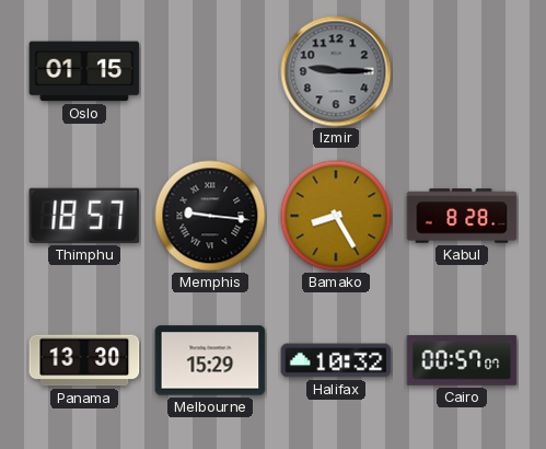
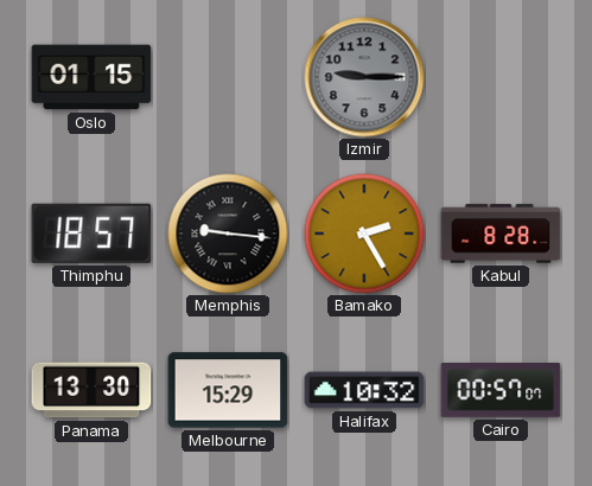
Bamako: 8:25 -> 2:25 (364, 234)
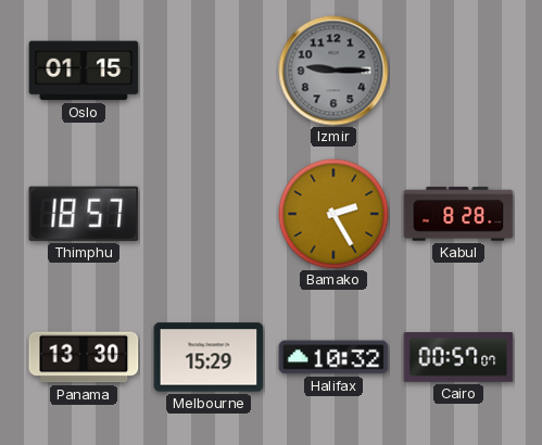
Memphis: 9:16 -> none (228, 234)
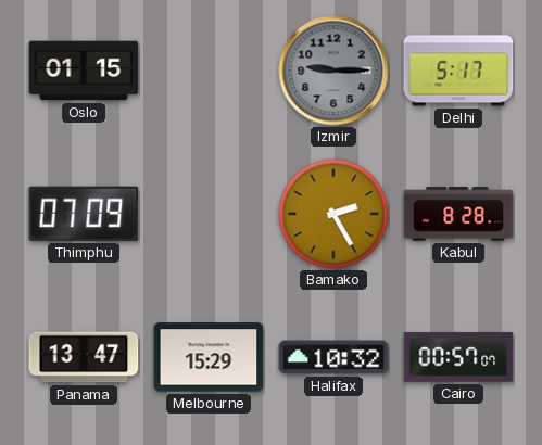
Delhi: none -> 5:17 (458, 71)
Thimphu: 18:57 -> 07:09 (84, 214)
Panama: 13:30 -> 13:47 (84, 357)
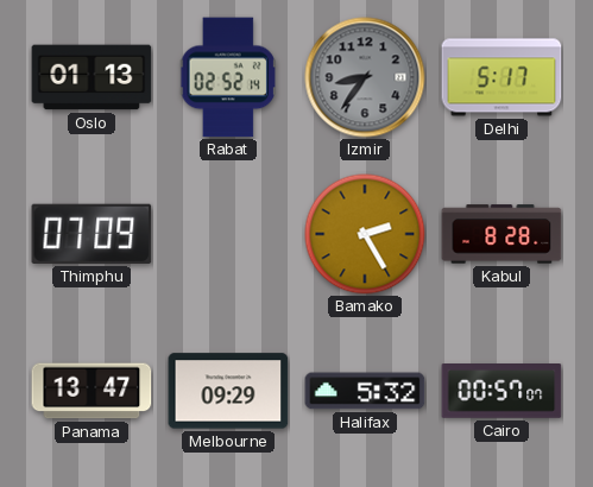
Oslo: 01:15 -> 01:13 (92, 77)
Rabat: none -> 02:52 (228, 77)
Izmir: 9:15 -> 8:36 (365, 77)
Melbourne: 15:29 -> 09:29 (228, 391)
Halifax: 10:32 -> 5:32 (365, 391)
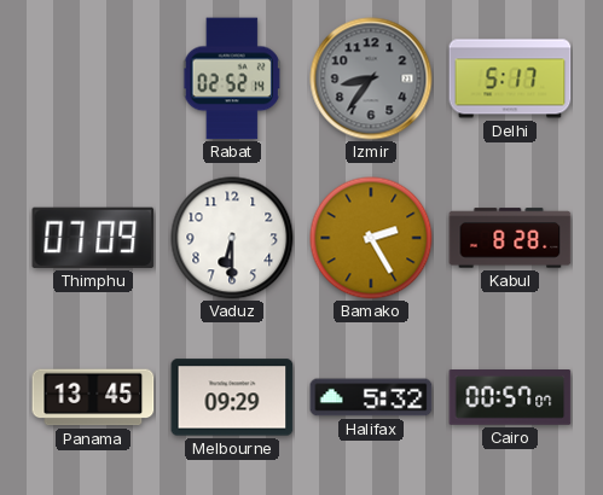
Oslo: 01:13 -> none (92, 77)
Vaduz: none -> 6:30 (232, 238)
Panama: 13:47 -> 13:45 (93, 397)
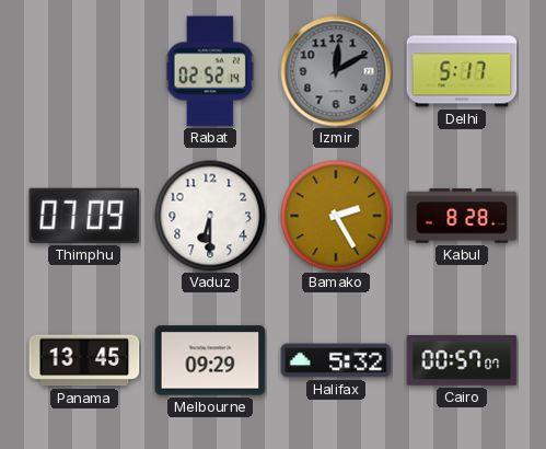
Izmir: 8:36 -> 12:10 (336, 71)
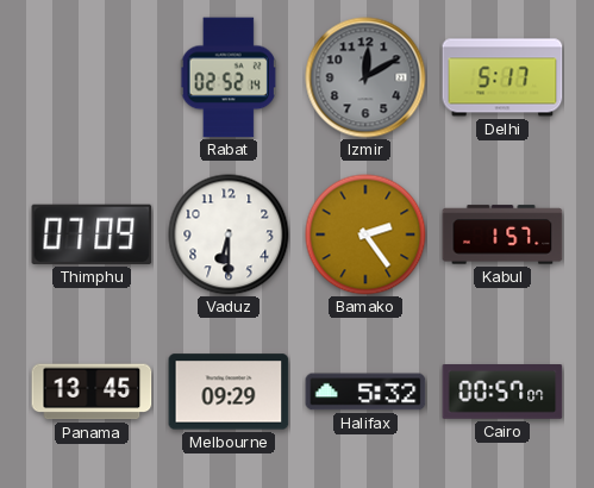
Bamako: 2:25 -> 2:24 (365, 234)
Kabul: 8:28 -> 1:57 (502, 234)
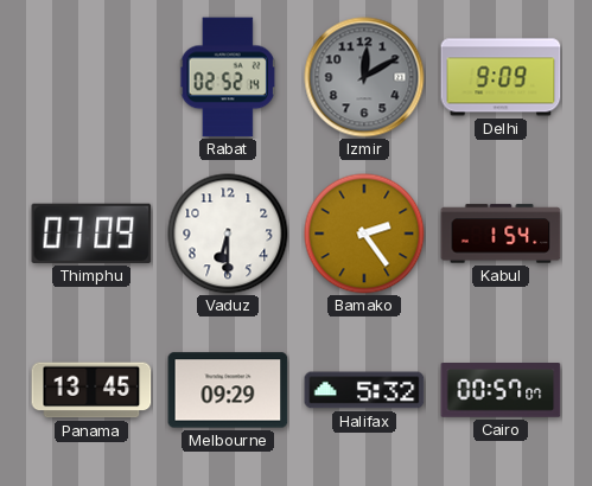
Delhi: 5:17 -> 9:09 (501, 77)
Kabul: 1:57 -> 1:54 (501, 234)
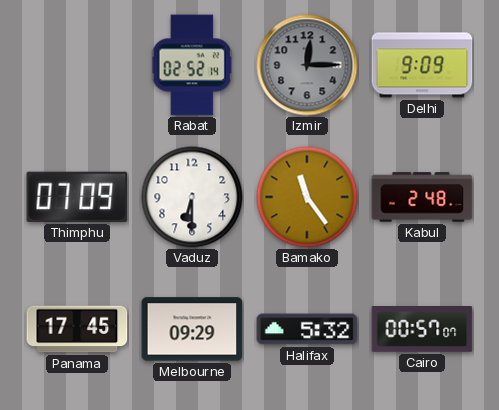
Izmir: 12:10 -> 12:15 (307, 65)
Bamako: 2:24 -> 11:24 (307, 197)
Kabul: 1:54 -> 2:48 (422, 197)
Panama: 13:45 -> 17:45 (77, 329)
